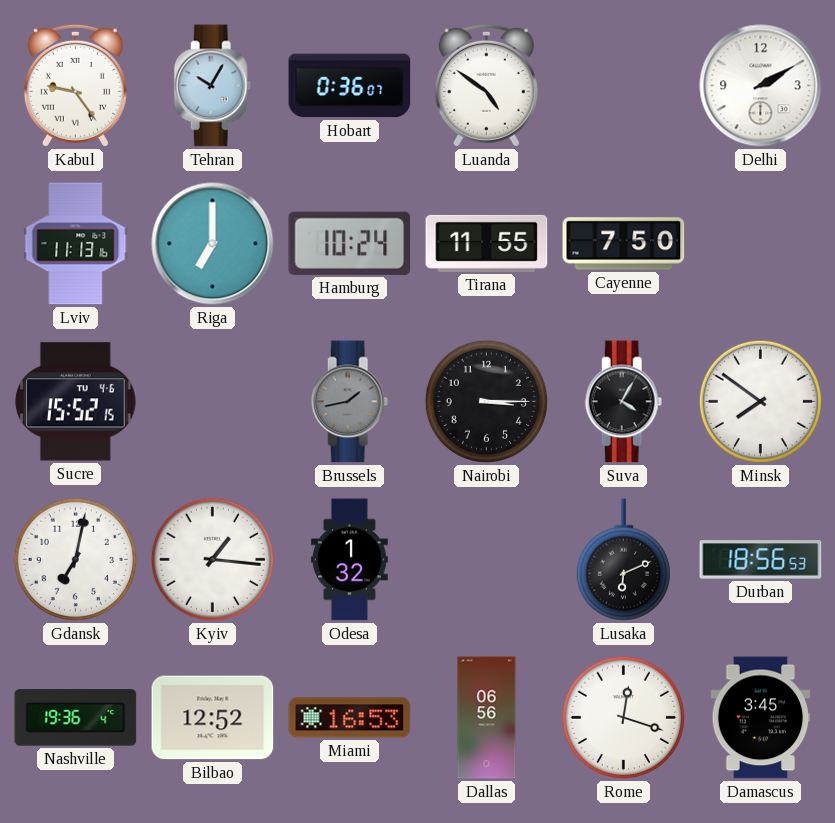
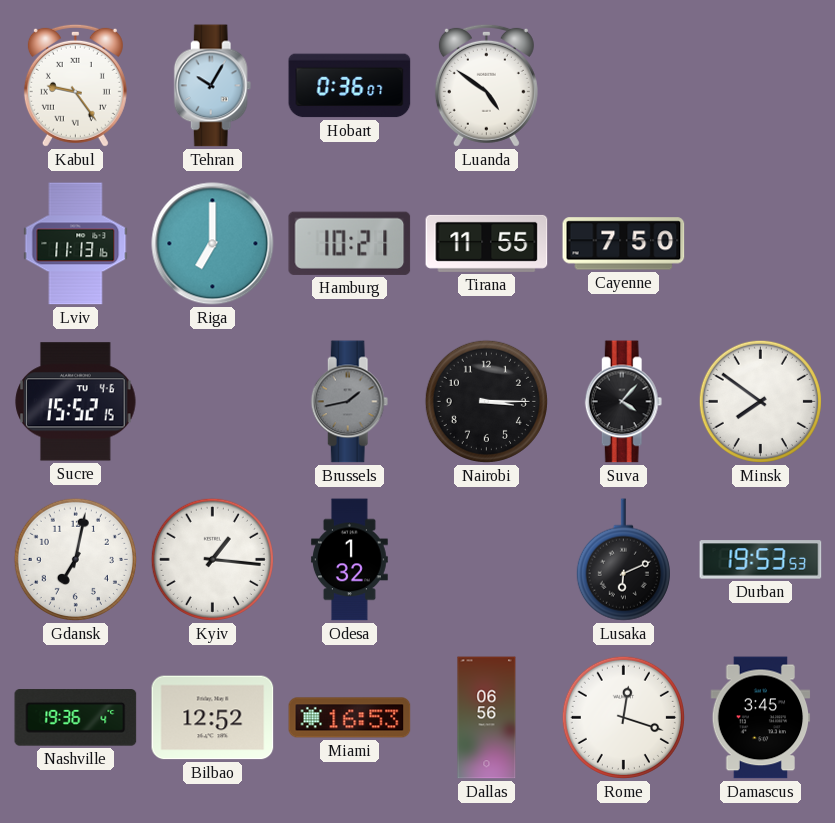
Delhi: 2:10 -> none (761, 86)
Hamburg: 10:24 -> 10:21 (350, 243)
Suva: 4:05 -> 4:07 (624, 402)
Durban: 18:56 -> 19:53 (761, 560)
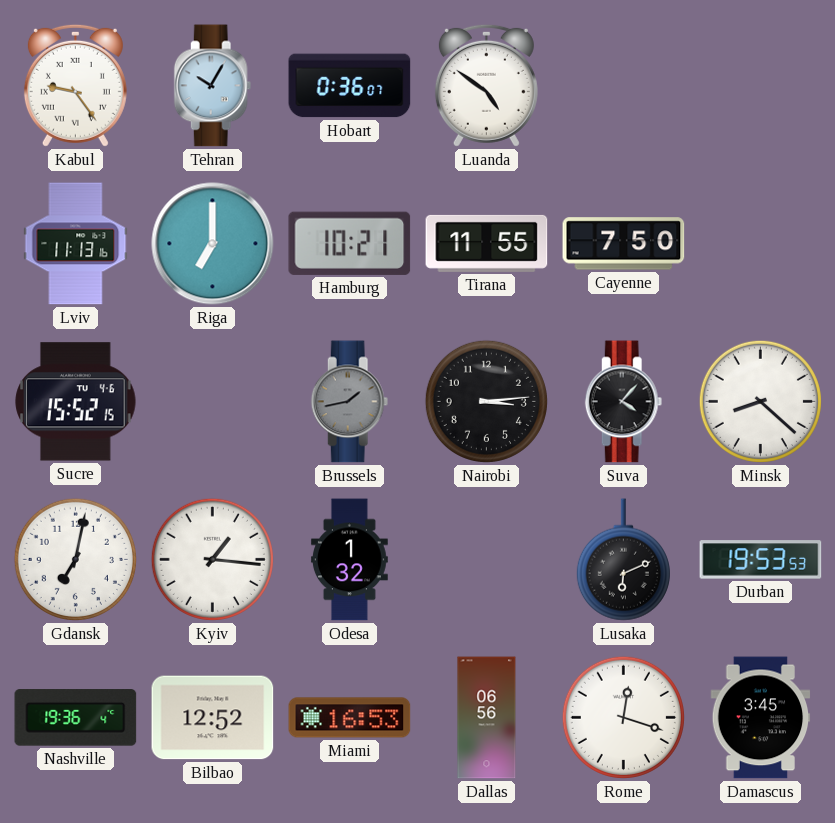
Nairobi: 3:15 -> 3:14 (486, 401)
Minsk: 7:51 -> 8:22 (760, 401)
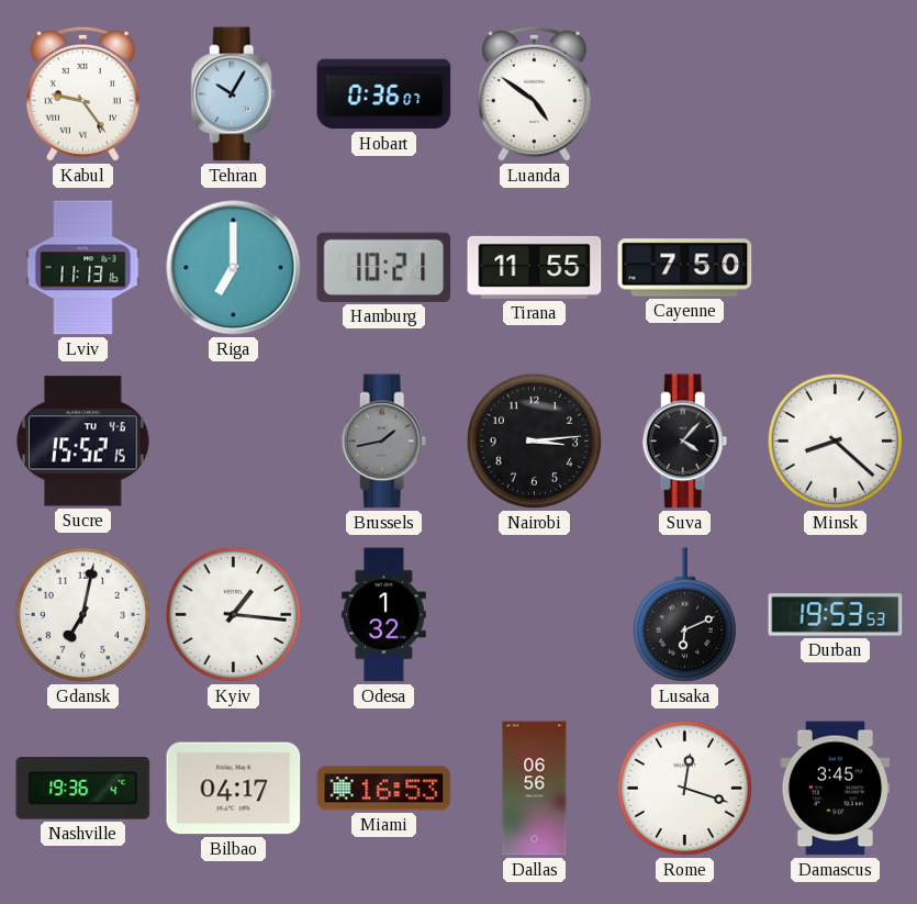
Bilbao: 12:52 -> 04:17 (234, 789)
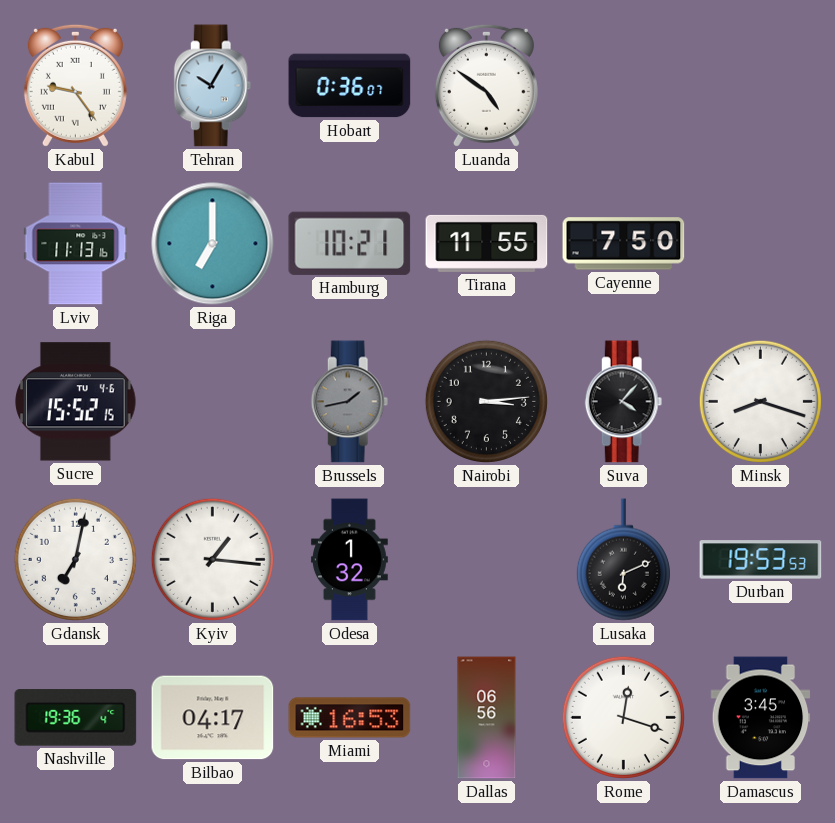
Minsk: 8:22 -> 8:18 (760, 401)
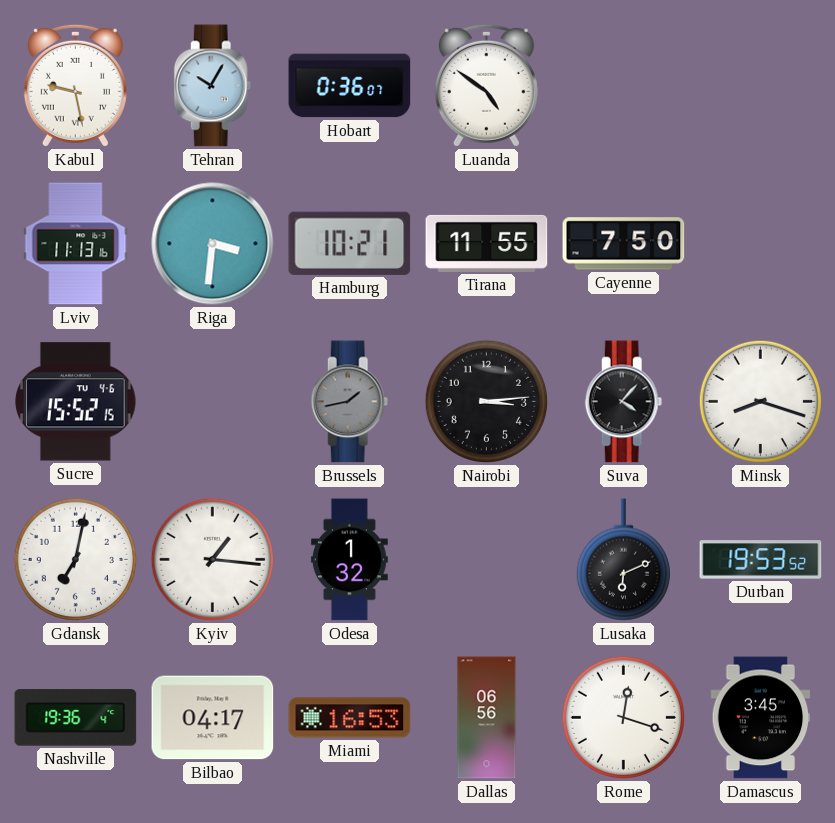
Kabul: 9:24 -> 9:28 (75, 85)
Riga: 7:00 -> 3:31 (213, 244)
Durban: 19:53:53 -> 19:53:52 (761, 560)
